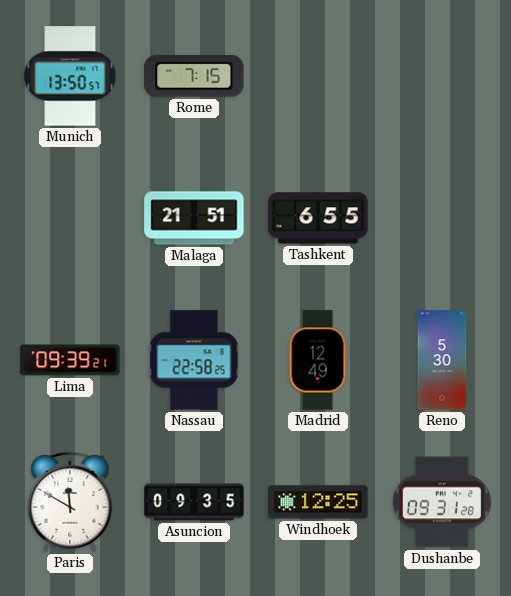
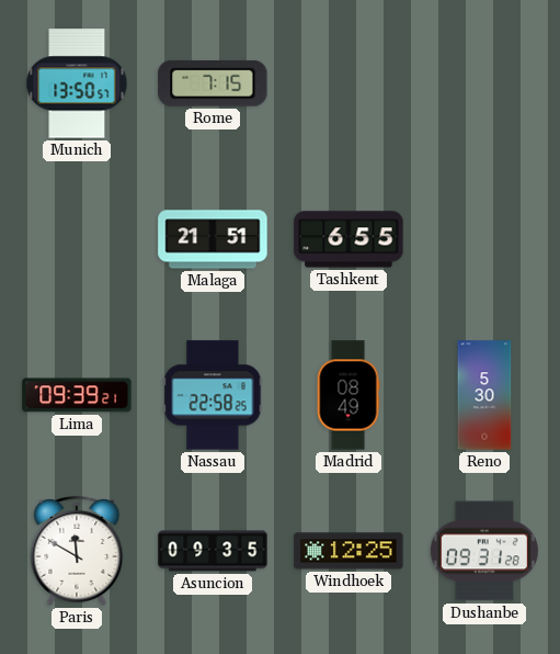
Madrid: 12:49 -> 08:49 (348, 395)
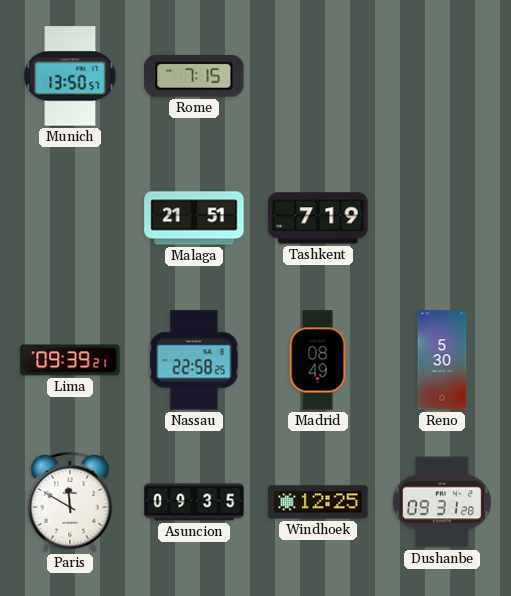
Tashkent: 6:55 -> 7:19 (318, 218)
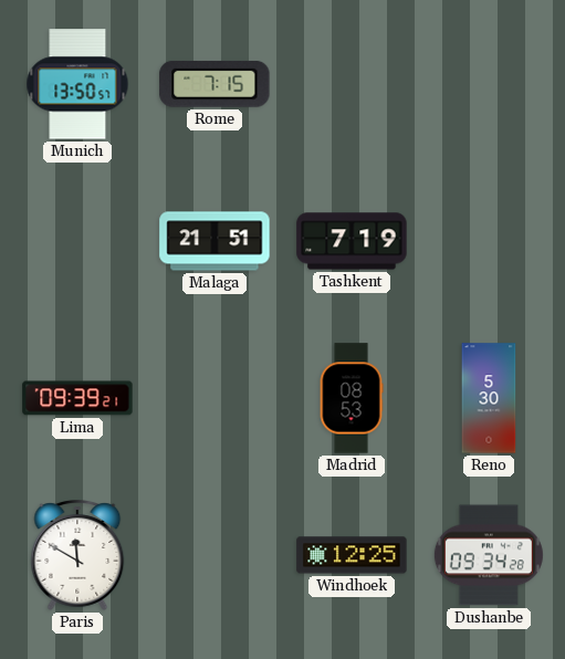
Nassau: 22:58 -> none (194, 360)
Madrid: 08:49 -> 08:53 (352, 398)
Asuncion: 09:35 -> none (194, 502)
Dushanbe: 09:31 -> 09:34 (489, 555)
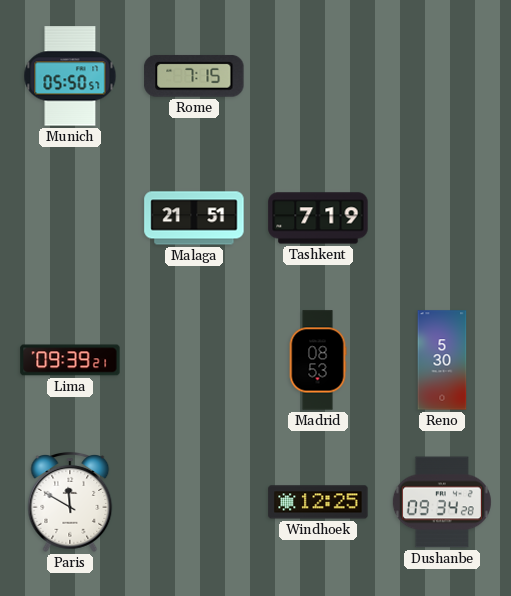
Munich: 13:50 -> 05:50 (70, 76)
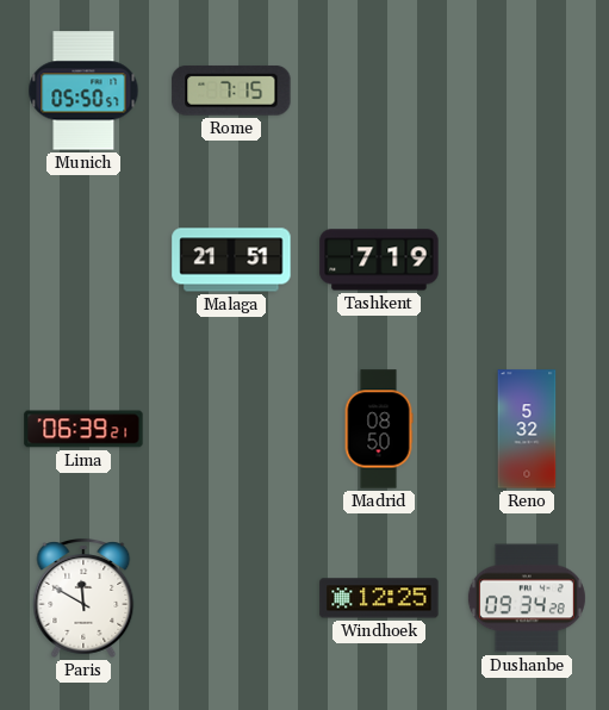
Lima: 09:39 -> 06:39 (83, 429)
Madrid: 08:53 -> 08:50 (379, 429)
Reno: 5:30 -> 5:32 (527, 429)
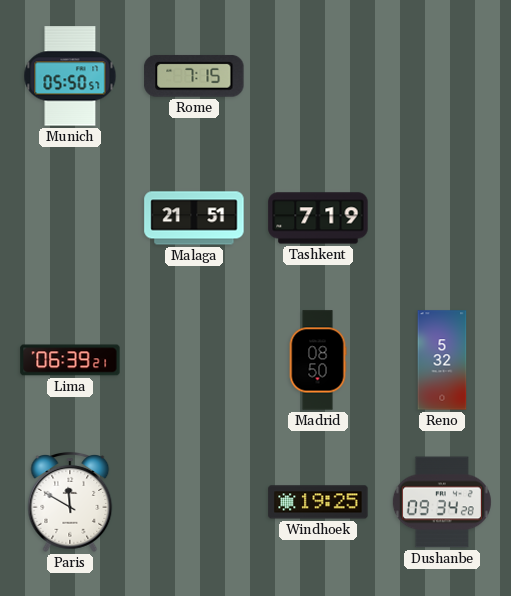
Windhoek: 12:25 -> 19:25 (318, 502)
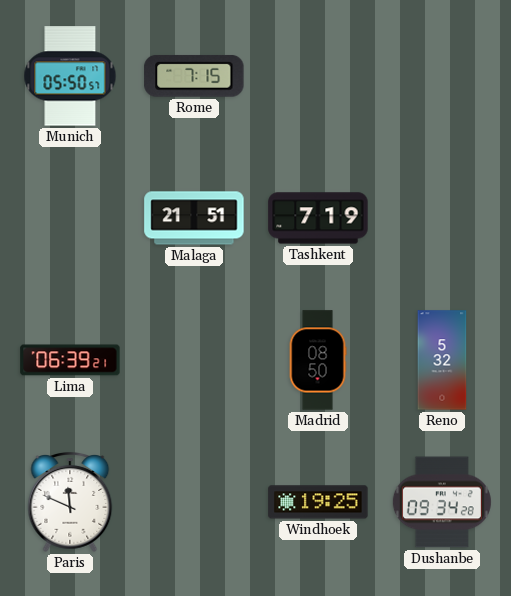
Paris: 11:50 -> 11:49 (70, 503)
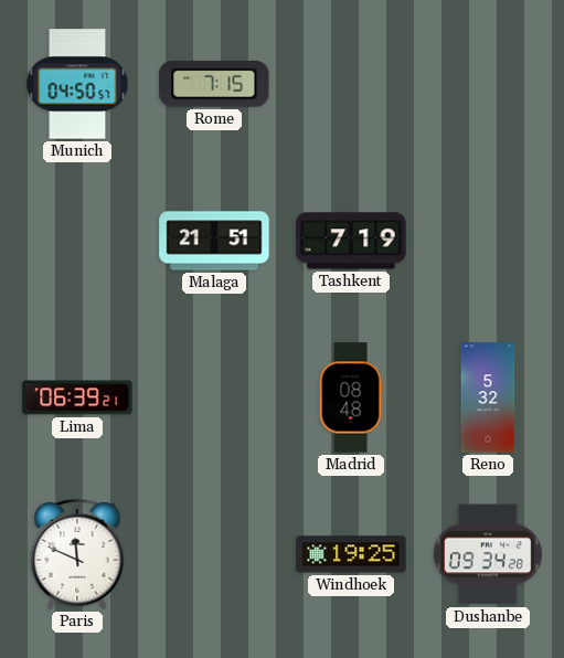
Munich: 05:50 -> 04:50 (77, 84)
Madrid: 08:50 -> 08:48 (351, 397)
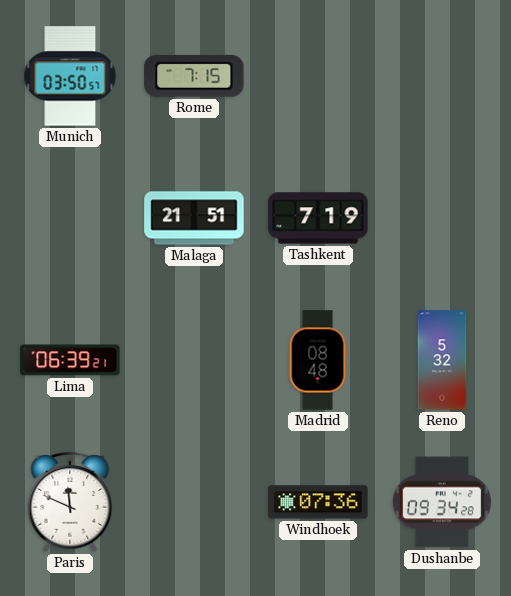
Munich: 04:50 -> 03:50 (70, 76)
Windhoek: 19:25 -> 07:36 (318, 502)
